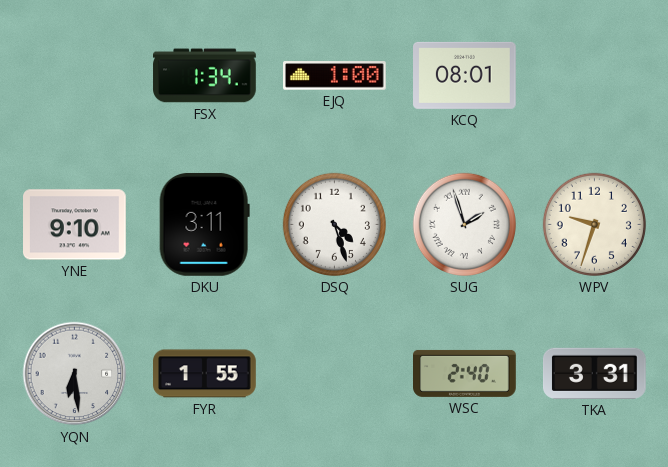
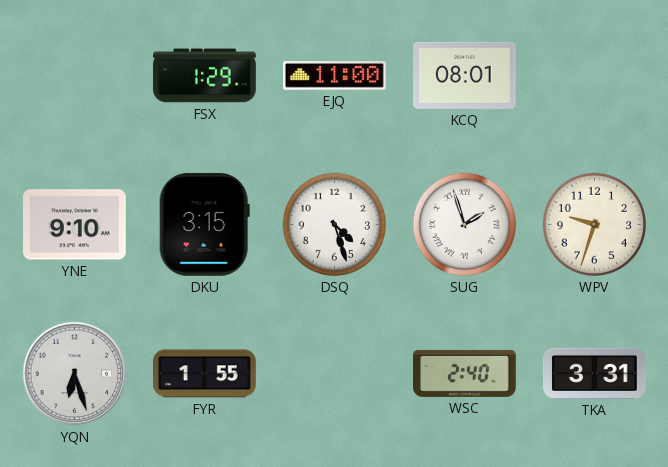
FSX: 1:34 -> 1:29 (205, 76)
EJQ: 1:00 -> 11:00 (335, 76)
DKU: 3:11 -> 3:15 (204, 224)
YQN: 6:29 -> 6:27 (75, 374)
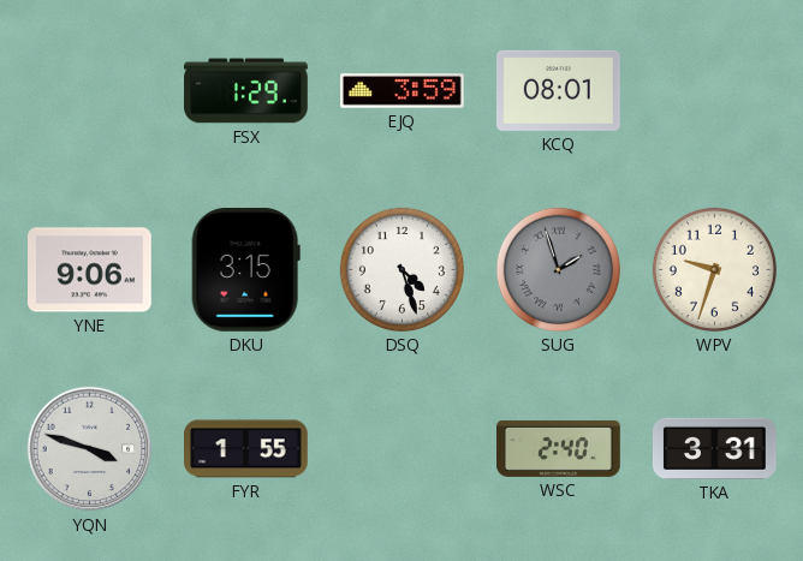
EJQ: 11:00 -> 3:59 (403, 91)
YNE: 9:10 -> 9:06 (90, 270)
SUG dial: white -> grey (558, 269)
YQN: 6:27 -> 3:48 (90, 449)
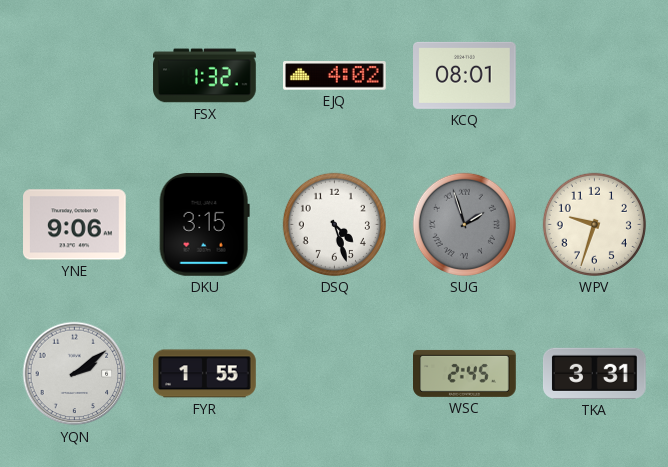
FSX: 1:29 -> 1:32 (205, 76)
EJQ: 3:59 -> 4:02 (335, 76)
YQN: 3:48 -> 2:09 (75, 374)
WSC: 2:40 -> 2:45 (465, 373)
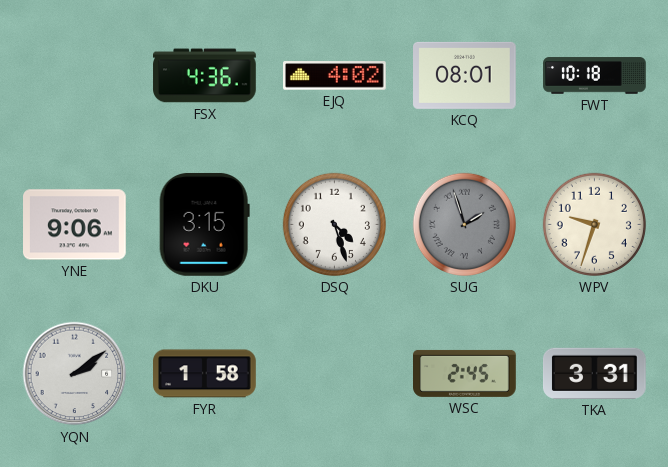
FSX: 1:32 -> 4:36 (205, 76)
FWT: none -> 10:18 (595, 76)
FYR: 1:55 -> 1:58 (205, 374)
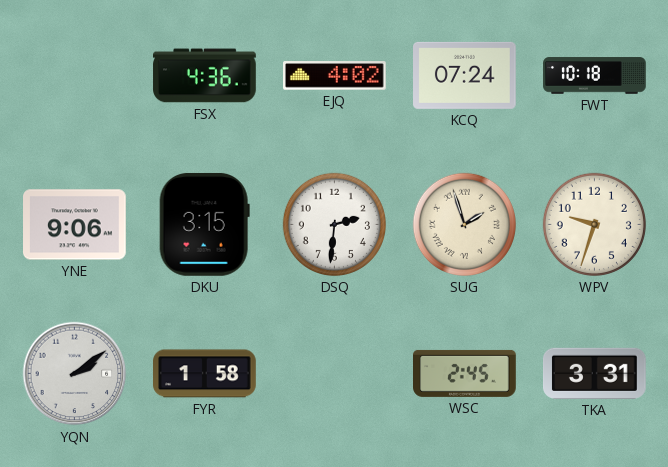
KCQ: 08:01 -> 07:24 (465, 75)
DSQ: 4:27 -> 2:31 (334, 224)
SUG dial: grey -> cream (464, 224)
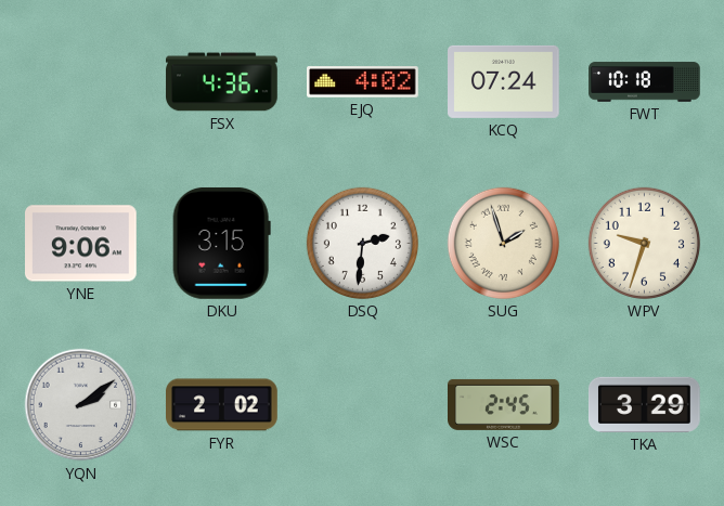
FYR: 1:58 -> 2:02 (222, 405)
TKA: 3:31 -> 3:29 (645, 404)
